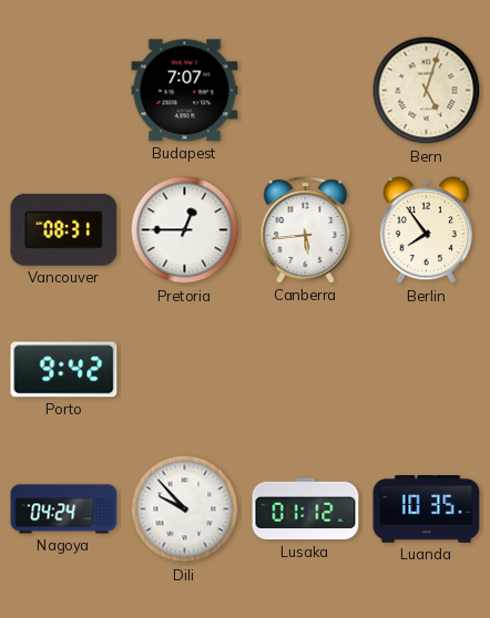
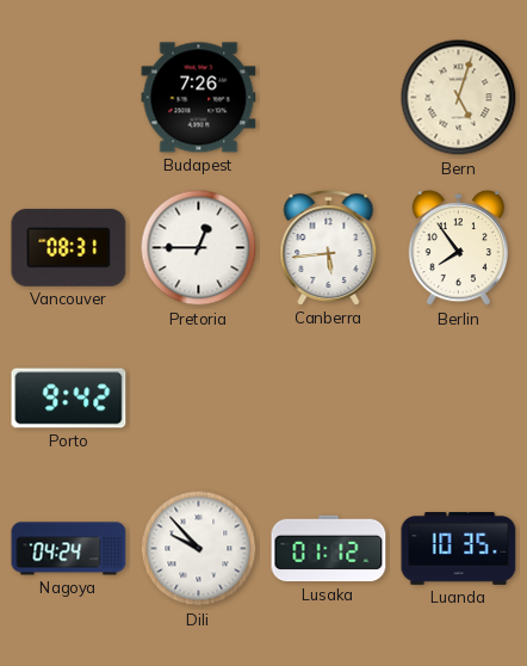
Budapest: 7:07 -> 7:26 (199, 98)
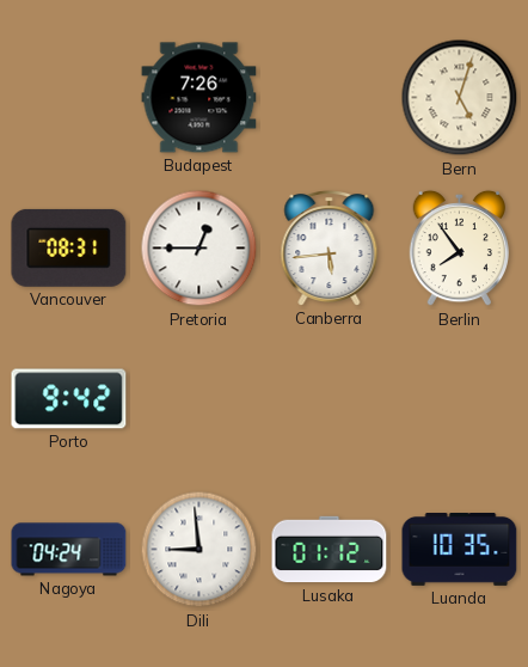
Dili: 9:53 -> 8:59 (199, 550)
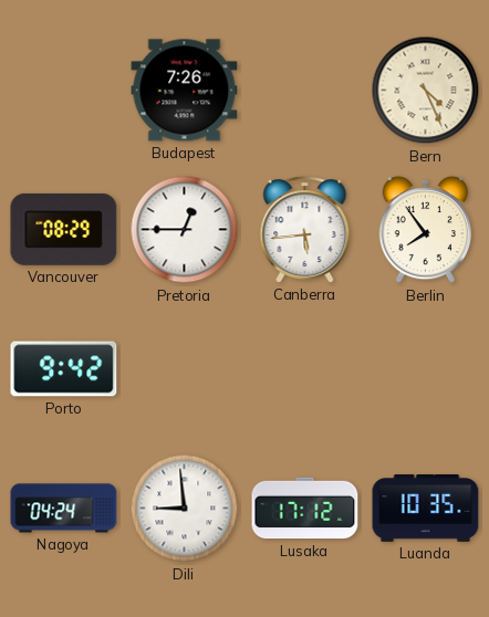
Bern: 5:03 -> 4:26 (426, 91)
Vancouver: 08:31 -> 08:29 (64, 229)
Lusaka: 01:12 -> 17:12 (305, 509)
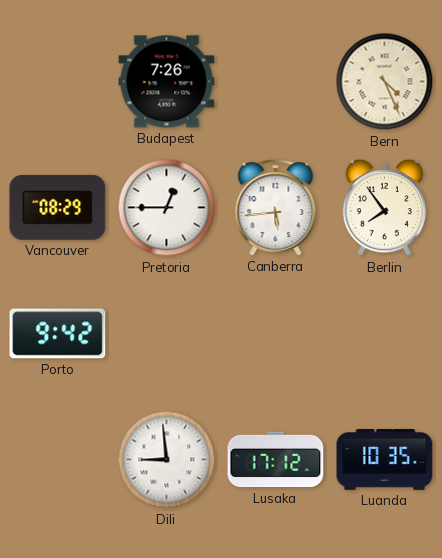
Nagoya: 04:24 -> none (64, 509)
